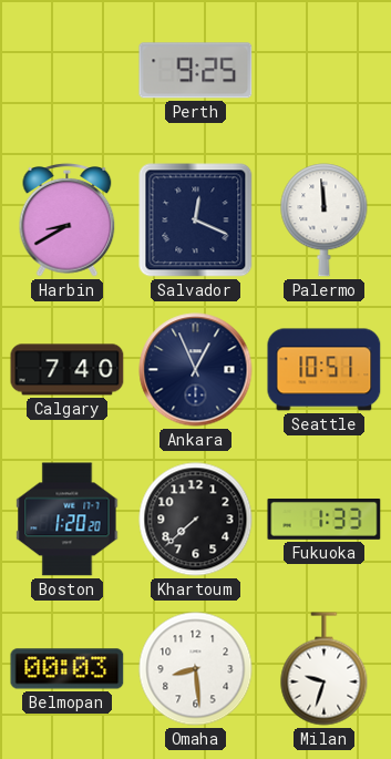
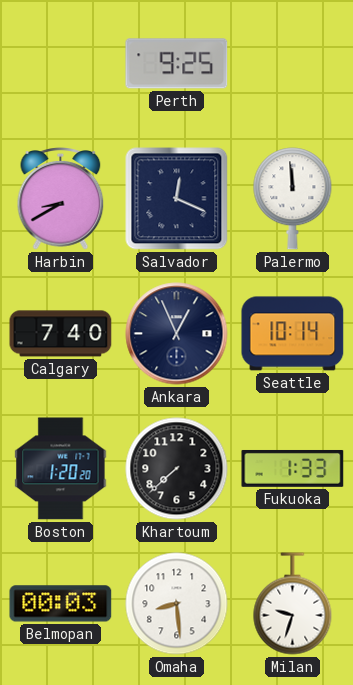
Seattle: 10:51 -> 10:14 (293, 334)
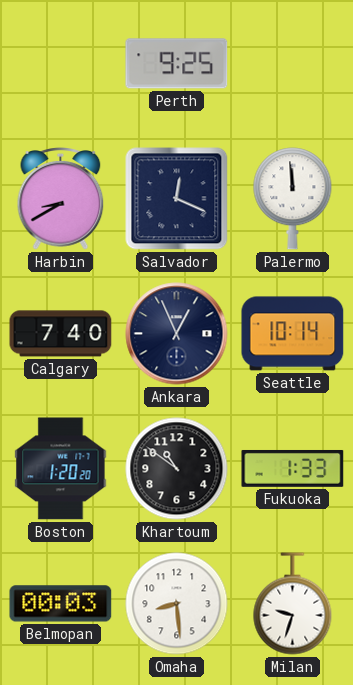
Khartoum: 7:38 -> 10:51 (177, 469)
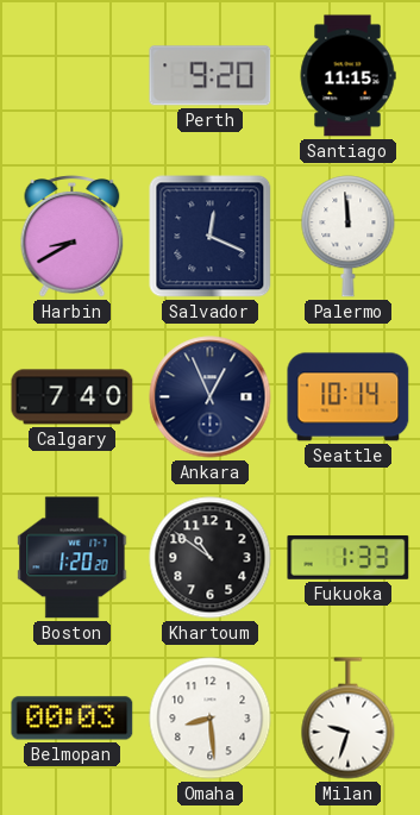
Perth: 9:25 -> 9:20 (211, 76)
Santiago: none -> 11:15 (347, 76)
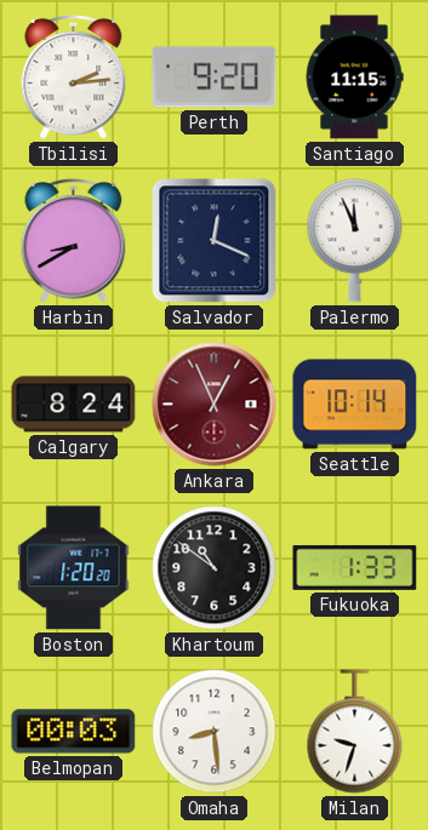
Tbilisi: none -> 2:14 (74, 78)
Palermo: 11:59 -> 11:56 (355, 241)
Calgary: 7:40 -> 8:24 (74, 405)
Ankara dial: navy -> burgundy (215, 405)
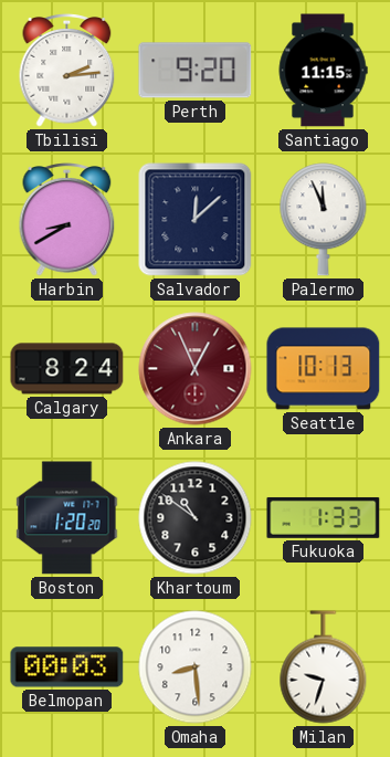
Salvador: 12:19 -> 12:08 (196, 220)
Seattle: 10:14 -> 10:13 (324, 369)
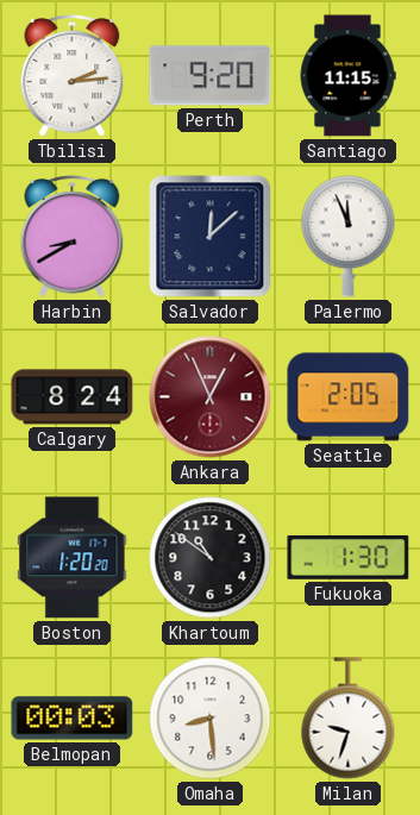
Seattle: 10:13 -> 2:05 (349, 397)
Fukuoka: 1:33 -> 1:30 (349, 557)
